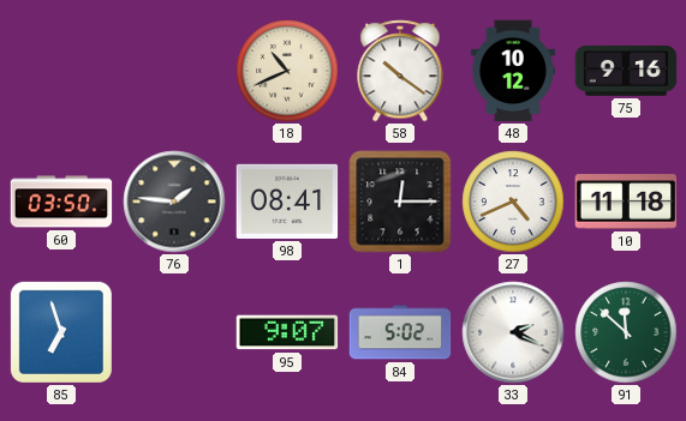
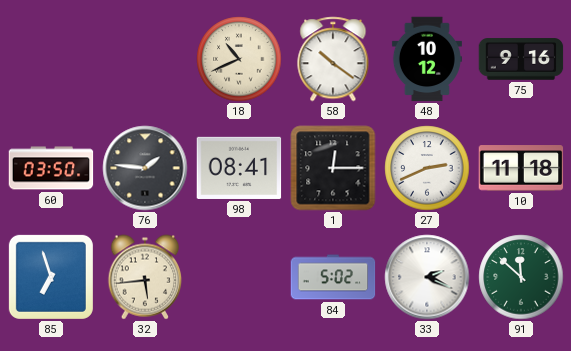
27: 4:41 -> 2:41 (427, 168)
32: none -> 5:44 (145, 277)
95: 9:07 -> none (287, 332)
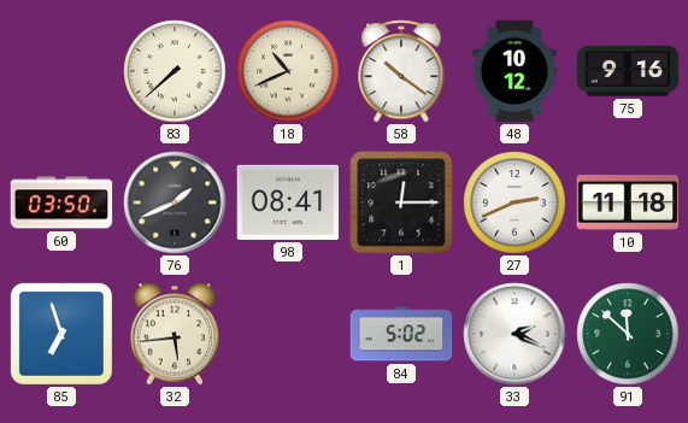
83: none -> 7:38 (175, 71)
76: 1:46 -> 1:41 (175, 202)
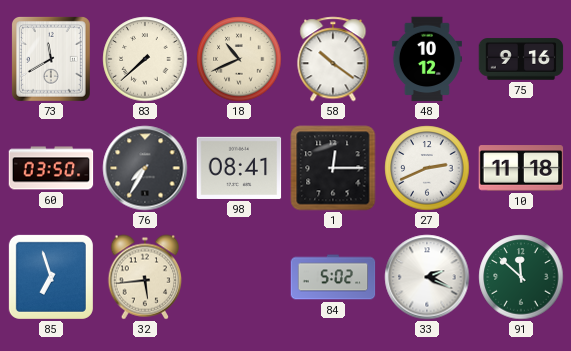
73: none -> 11:40 (51, 59)
76: 1:41 -> 7:35 (145, 168)
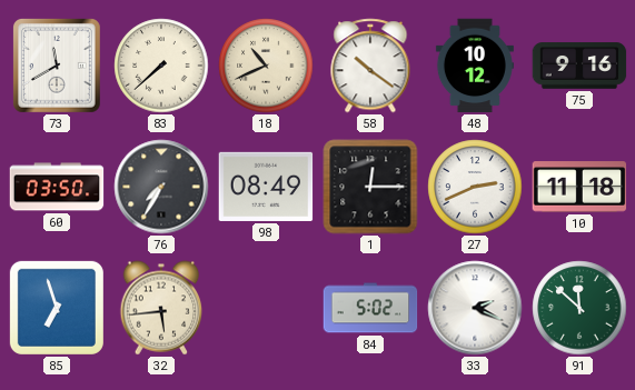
98: 08:41 -> 08:49 (266, 187)
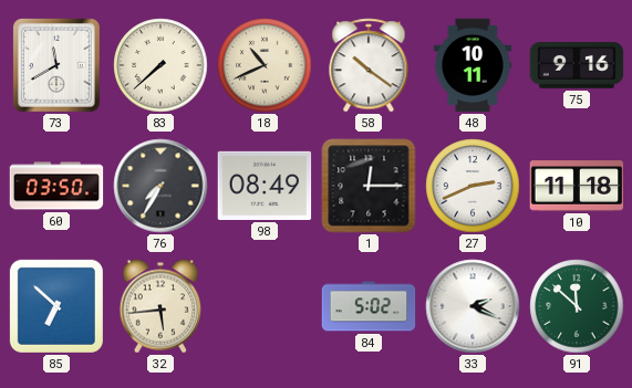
48: 10:12 -> 10:11 (473, 65)
85: 6:57 -> 6:52 (56, 306)
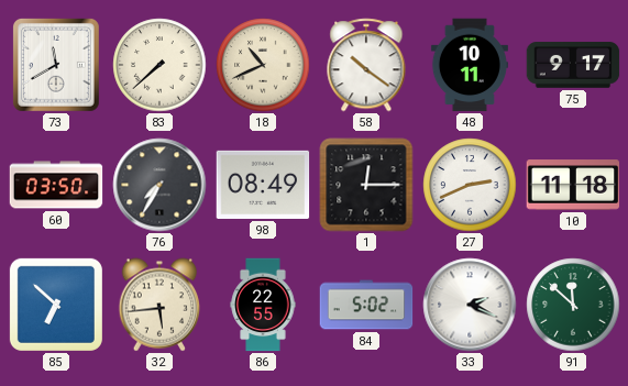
75: 9:16 -> 9:17 (573, 65)
86: none -> 22:55 (263, 305)
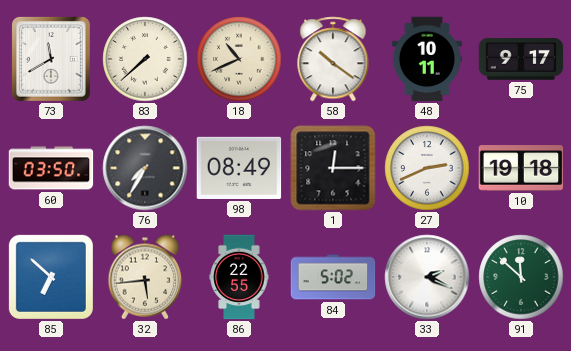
10: 11:18 -> 19:18 (521, 168)
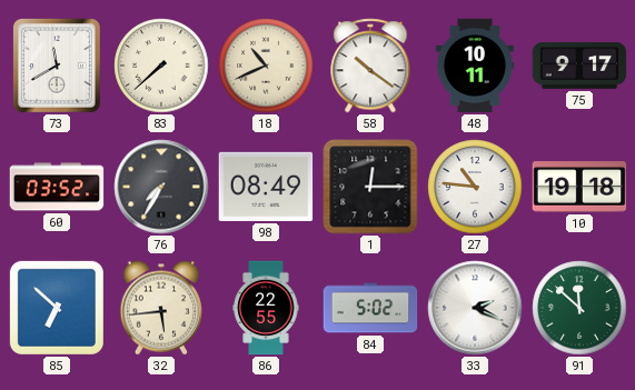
60: 03:50 -> 03:52 (57, 187)
27: 2:41 -> 10:46 (475, 187)
